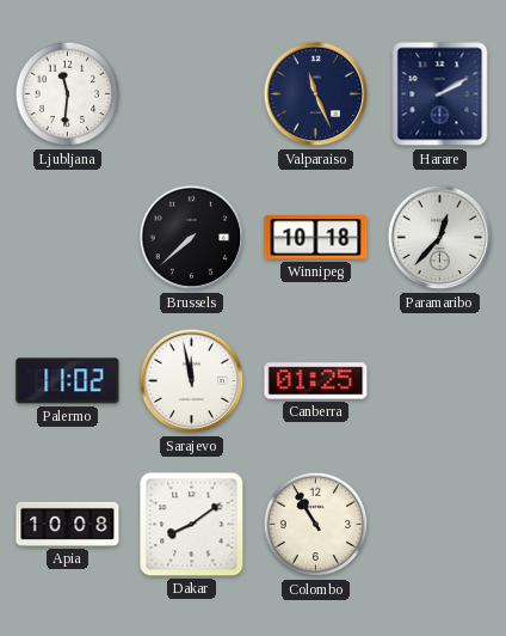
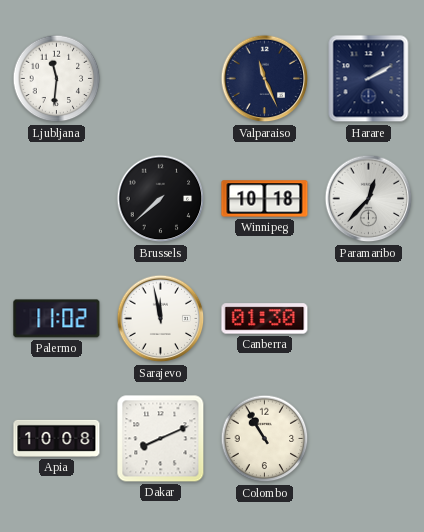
Canberra: 01:25 -> 01:30 (265, 319)
Dakar: 8:09 -> 8:11 (161, 439)
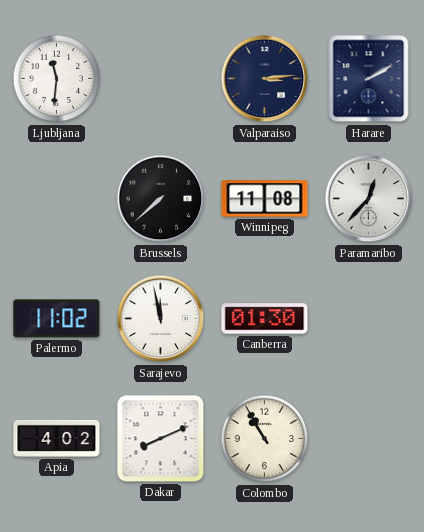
Valparaiso: 11:26 -> 3:14 (265, 79)
Winnipeg: 10:18 -> 11:08 (265, 199)
Apia: 10:08 -> 4:02 (57, 438)
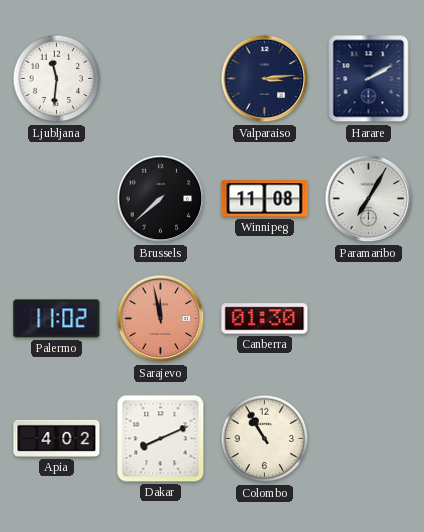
Paramaribo: 12:37 -> 7:05 (369, 199)
Sarajevo dial: white -> salmon (161, 319)
